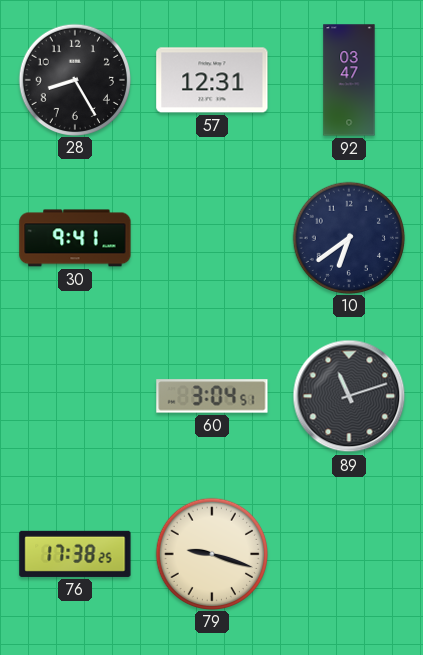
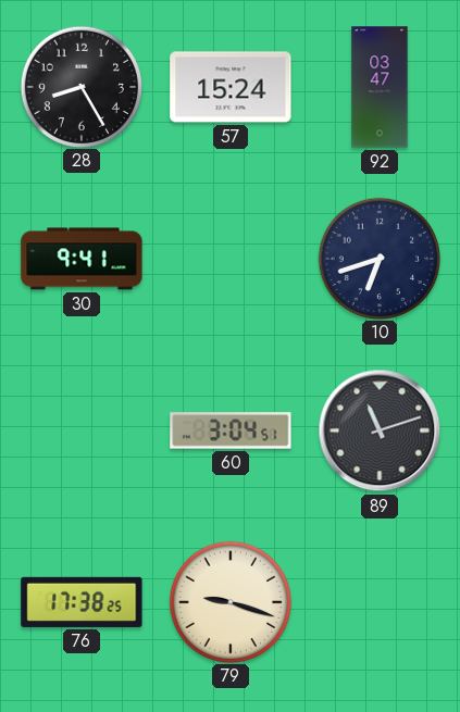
57: 12:31 -> 15:24 (231, 87)
10: 6:39 -> 6:42 (378, 258)
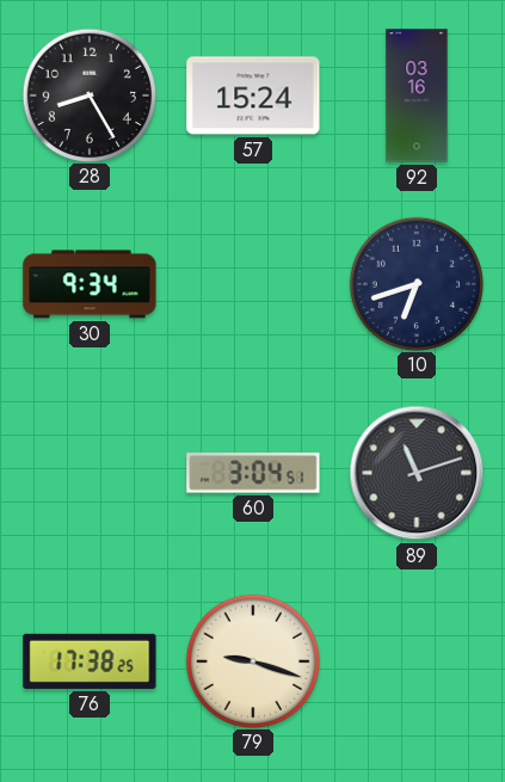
92: 03:47 -> 03:16 (417, 96)
30: 9:41 -> 9:34 (90, 284)
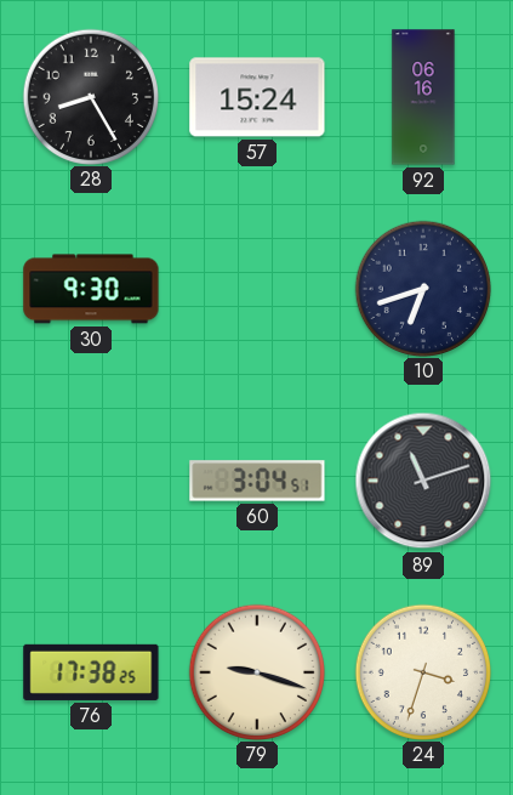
92: 03:16 -> 06:16 (423, 97)
30: 9:34 -> 9:30 (91, 289)
24: none -> 3:33 (422, 671)
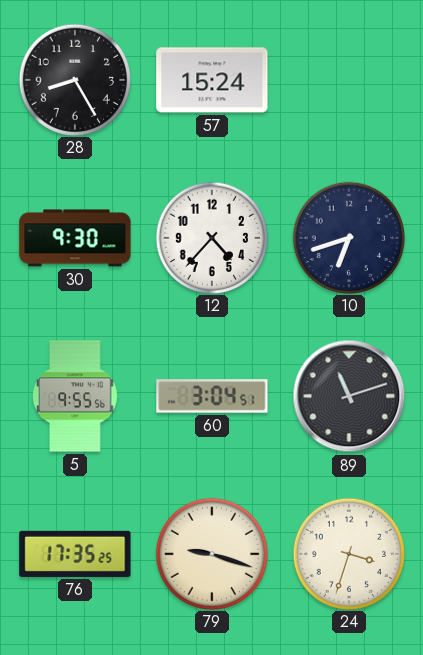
92: 06:16 -> none (423, 97)
12: none -> 4:37 (211, 237)
5: none -> 9:55 (76, 396)
76: 17:38 -> 17:35 (75, 554)
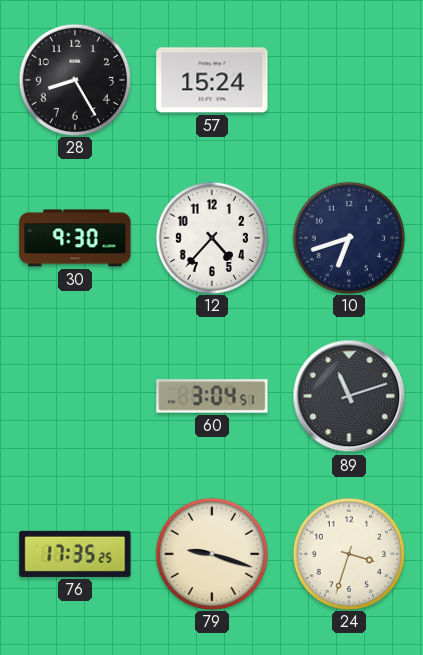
5: 9:55 -> none (76, 396)
